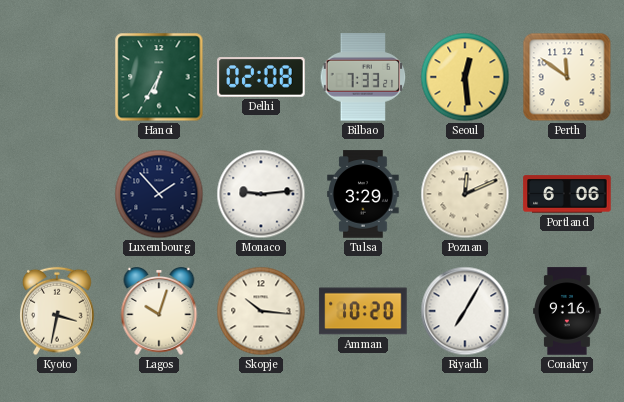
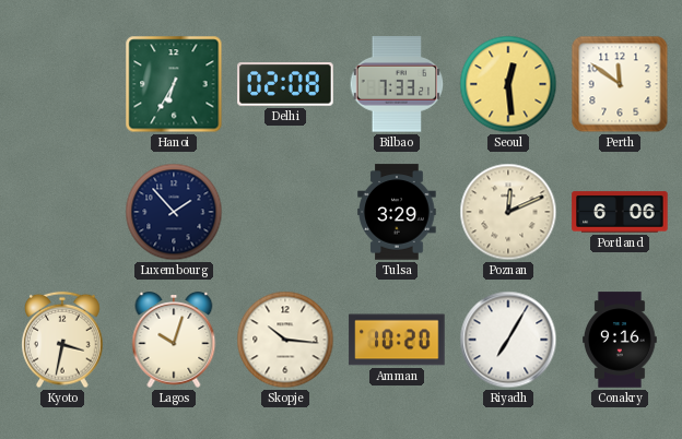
Monaco: 9:14 -> none (261, 194)
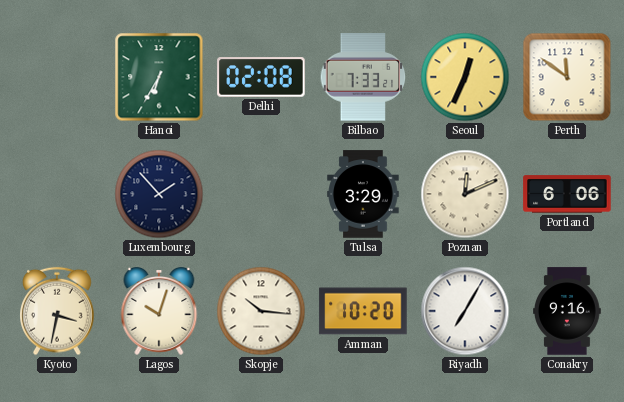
Seoul: 12:29 -> 12:34 (465, 77)
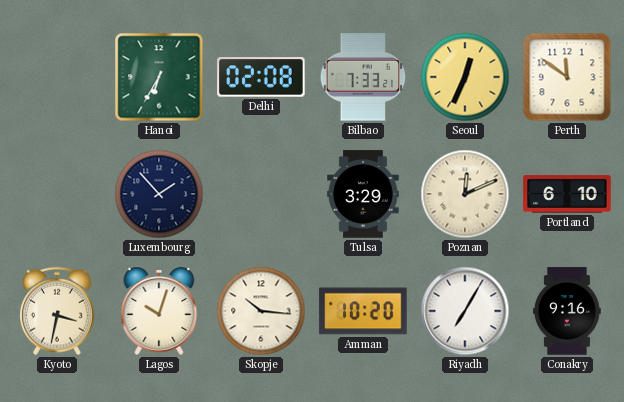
Portland: 6:06 -> 6:10 (567, 194)
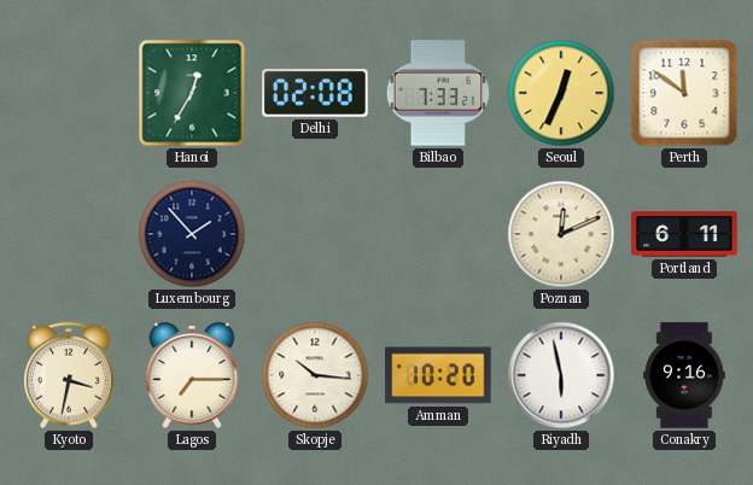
Hanoi: 6:35 -> 12:35 (192, 93)
Tulsa: 3:29 -> none (363, 194)
Portland: 6:10 -> 6:11 (684, 234)
Lagos: 10:03 -> 7:15 (192, 376)
Riyadh: 7:05 -> 5:58 (561, 375)
